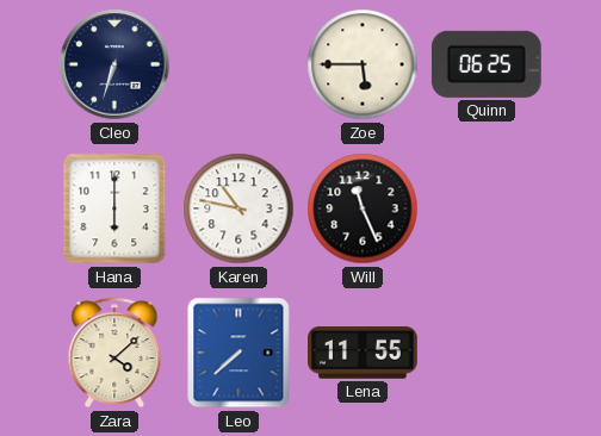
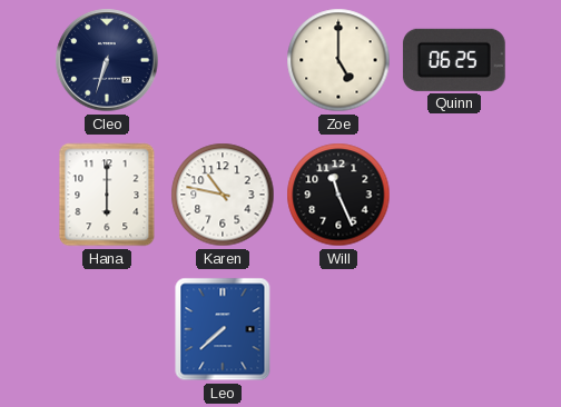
Zoe: 5:45 -> 5:00 (338, 60)
Zara: 4:08 -> none (114, 353)
Lena: 11:55 -> none (364, 353)
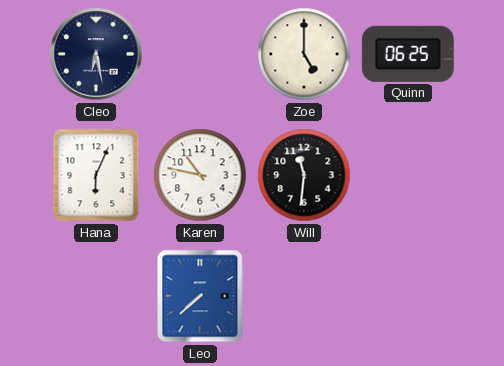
Cleo: 6:33 -> 6:28 (96, 54)
Hana: 6:00 -> 6:04 (96, 175)
Will: 11:26 -> 11:31 (304, 175)
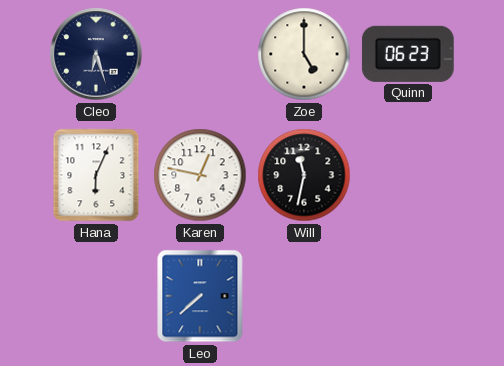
Cleo: 6:28 -> 6:27 (96, 54)
Quinn: 06:25 -> 06:23 (408, 54)
Karen: 10:47 -> 12:47 (200, 175)
Will: 11:31 -> 11:32 (304, 175)
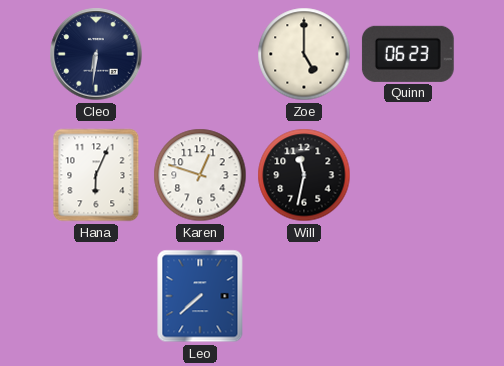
Cleo: 6:27 -> 6:31 (96, 54)
Karen: 12:47 -> 12:48 (200, 175)
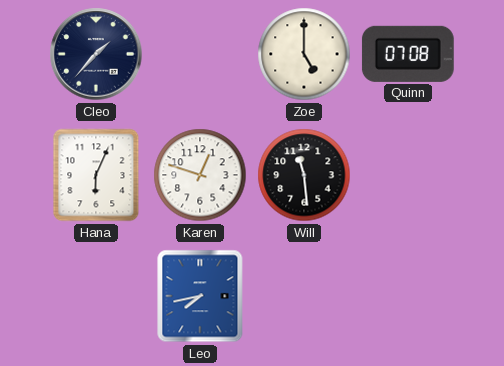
Cleo: 6:31 -> 1:37 (96, 54)
Quinn: 06:23 -> 07:08 (408, 54)
Will: 11:32 -> 11:29 (304, 175)
Leo: 7:38 -> 7:43 (200, 296)
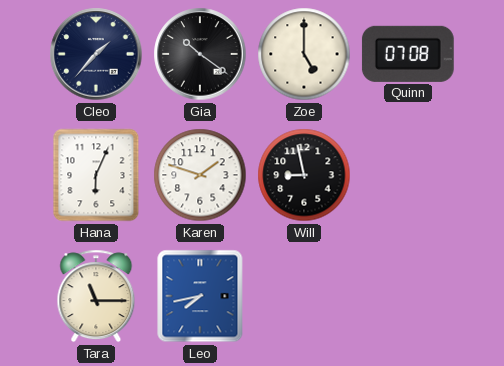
Gia: none -> 10:21 (200, 54)
Karen: 12:48 -> 1:48 (200, 175)
Will: 11:29 -> 8:58 (304, 175)
Tara: none -> 11:15 (96, 296)
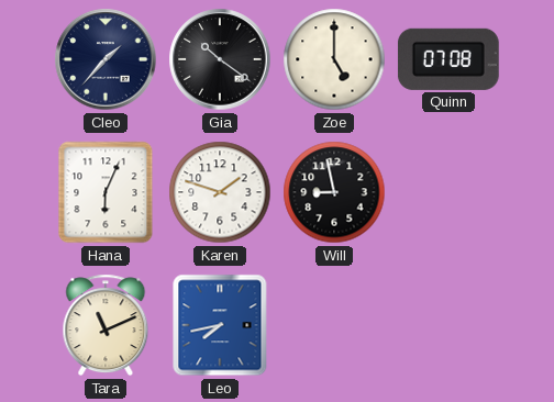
Tara: 11:15 -> 11:11 (106, 325)
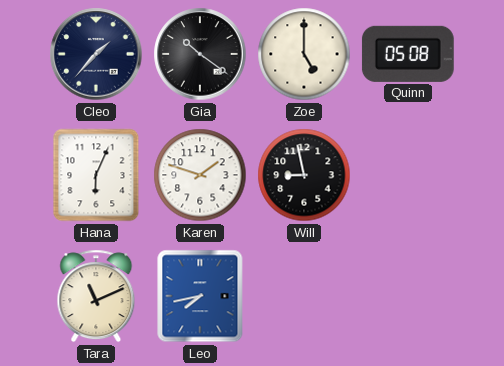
Quinn: 07:08 -> 05:08 (408, 54)
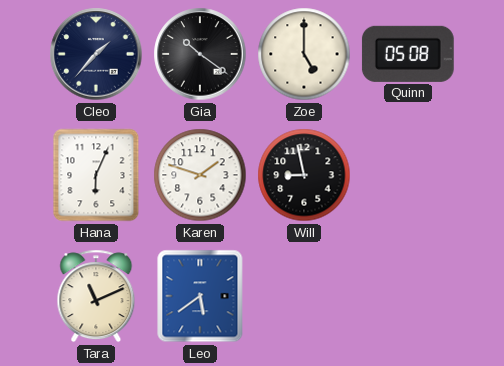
Leo: 7:43 -> 5:39 (200, 296)
